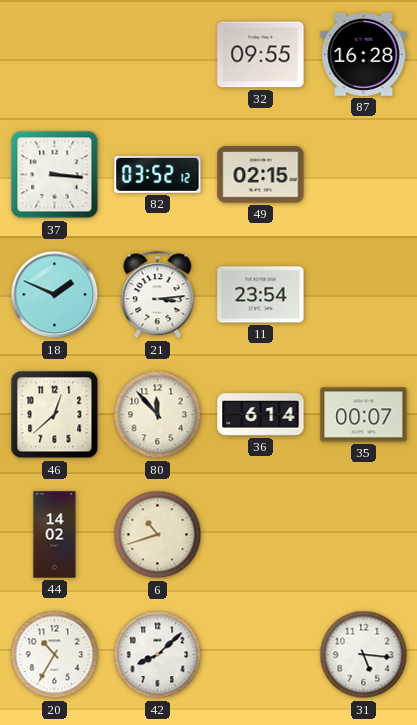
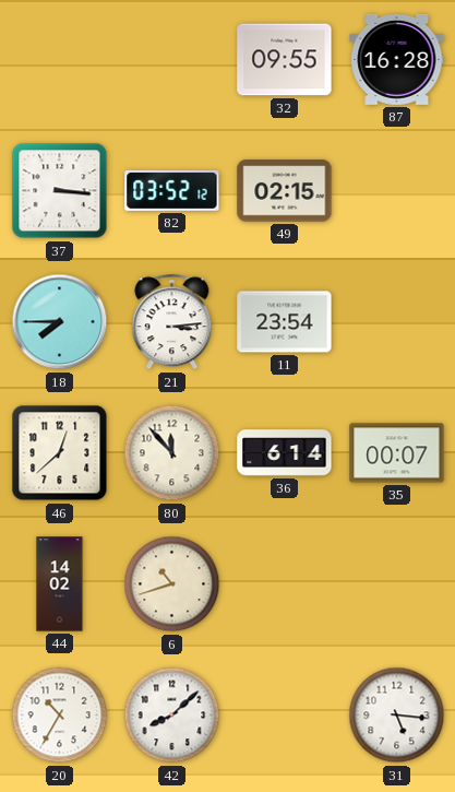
18: 1:49 -> 7:45 (60, 322)
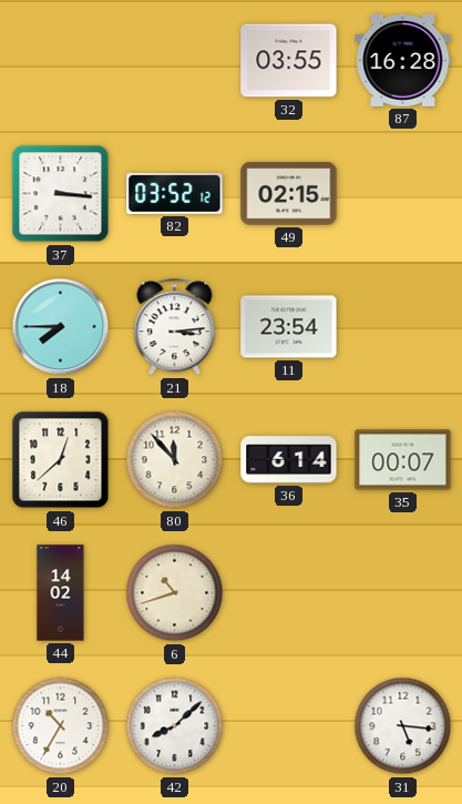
32: 09:55 -> 03:55 (289, 61)
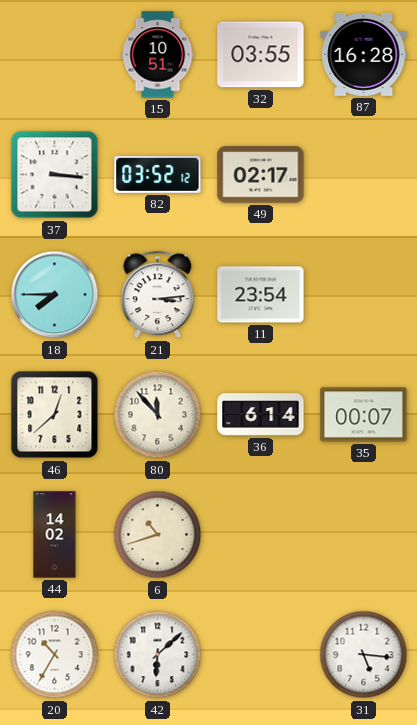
15: none -> 10:51 (158, 55)
49: 02:15 -> 02:17 (261, 175)
42: 8:08 -> 6:08 (158, 655)
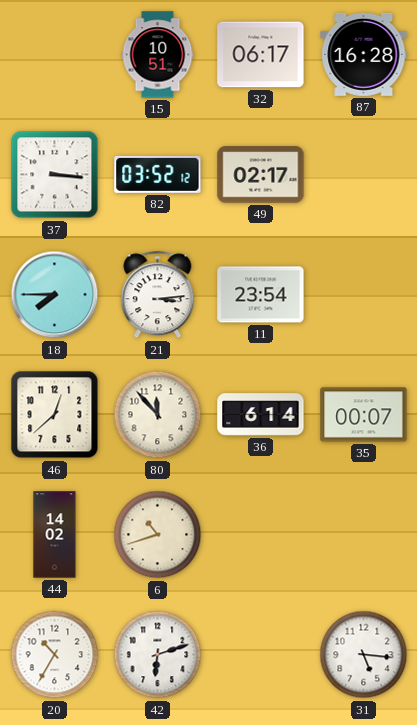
32: 03:55 -> 06:17 (261, 55)
42: 6:08 -> 6:12 (158, 655)
